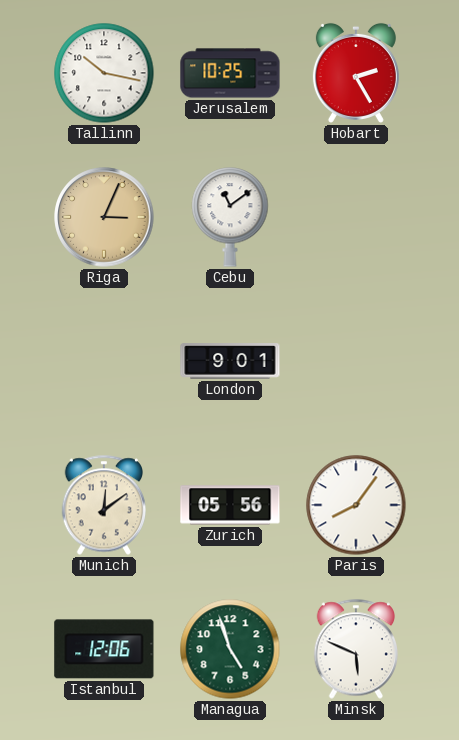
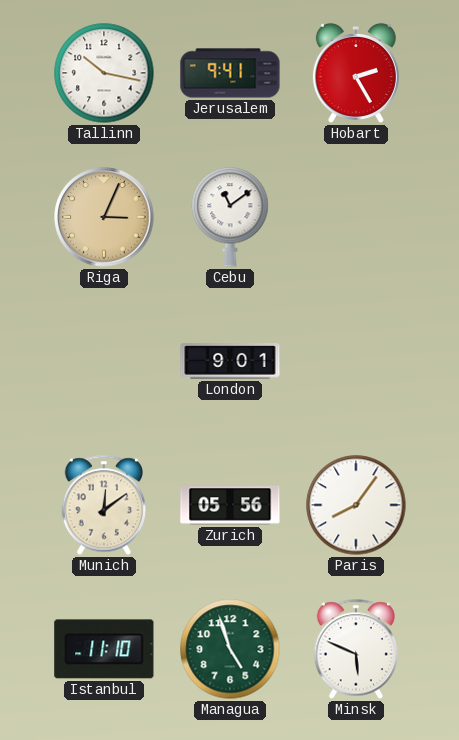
Jerusalem: 10:25 -> 9:41 (230, 73)
Istanbul: 12:06 -> 11:10 (104, 649)
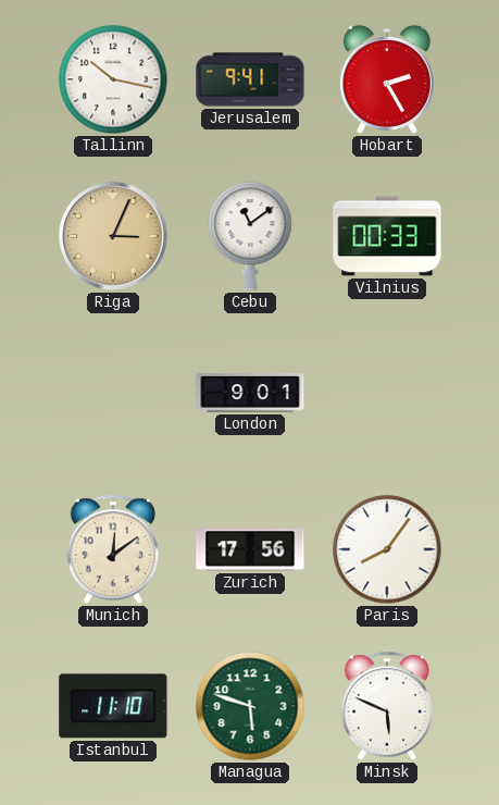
Vilnius: none -> 00:33 (387, 236)
Zurich: 05:56 -> 17:56 (250, 549)
Managua: 4:57 -> 5:48 (250, 706)
